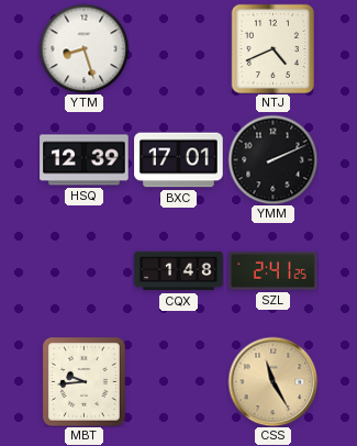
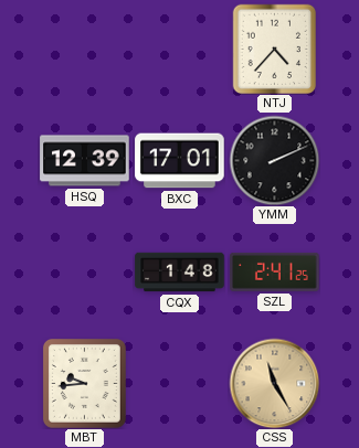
YTM: 8:27 -> none (83, 48)
NTJ: 4:41 -> 4:37 (275, 49)
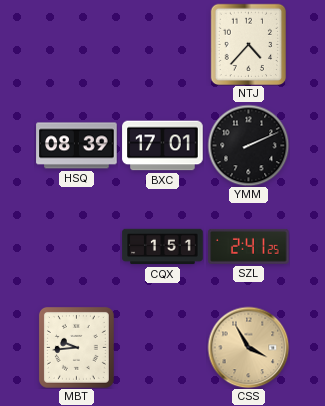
HSQ: 12:39 -> 08:39 (77, 146)
CQX: 1:48 -> 1:51 (163, 247)
CSS: 11:25 -> 3:55 (248, 347)
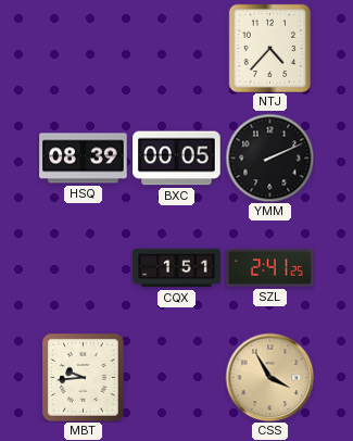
BXC: 17:01 -> 00:05 (177, 159)
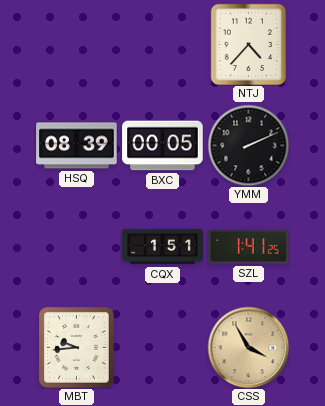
SZL: 2:41 -> 1:41 (249, 246)
